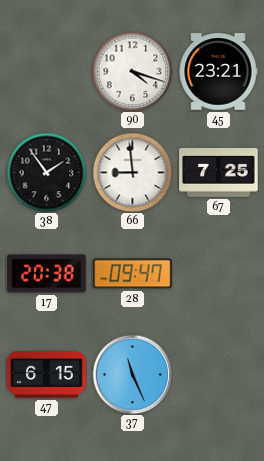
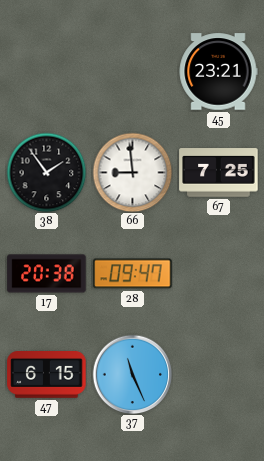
90: 4:18 -> none (132, 71)
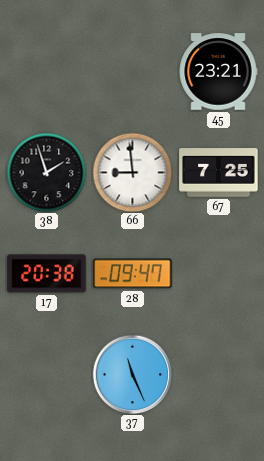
38: 1:54 -> 1:57 (46, 172)
47: 6:15 -> none (47, 375)
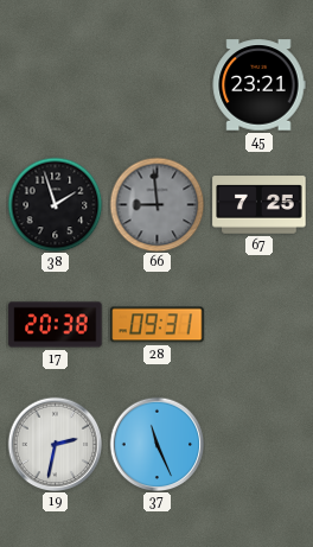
66 dial: white -> grey (156, 204)
28: 09:47 -> 09:31 (158, 325)
19: none -> 2:32 (55, 444)
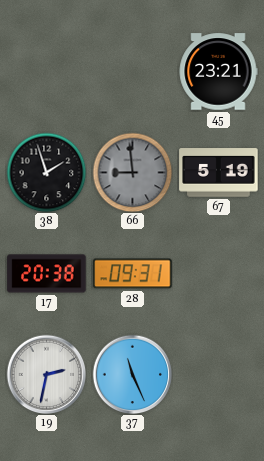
67: 7:25 -> 5:19 (219, 173)
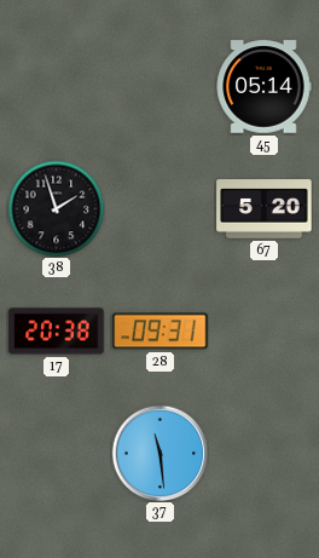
45: 23:21 -> 05:14 (263, 87)
66: 8:59 -> none (132, 172)
67: 5:19 -> 5:20 (265, 209)
19: 2:32 -> none (46, 374)
37: 11:26 -> 11:29 (159, 453)
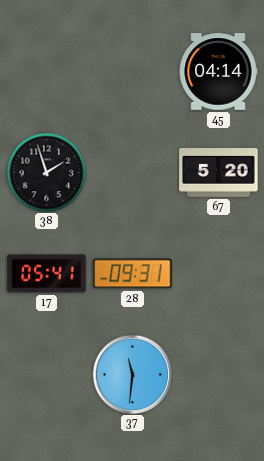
45: 05:14 -> 04:14 (218, 72)
17: 20:38 -> 05:41 (47, 274)
37: 11:29 -> 11:31 (132, 374)
